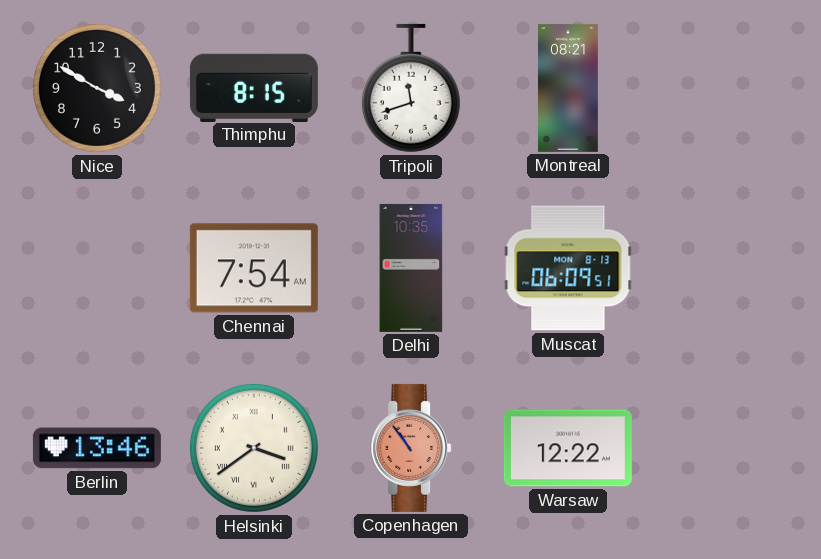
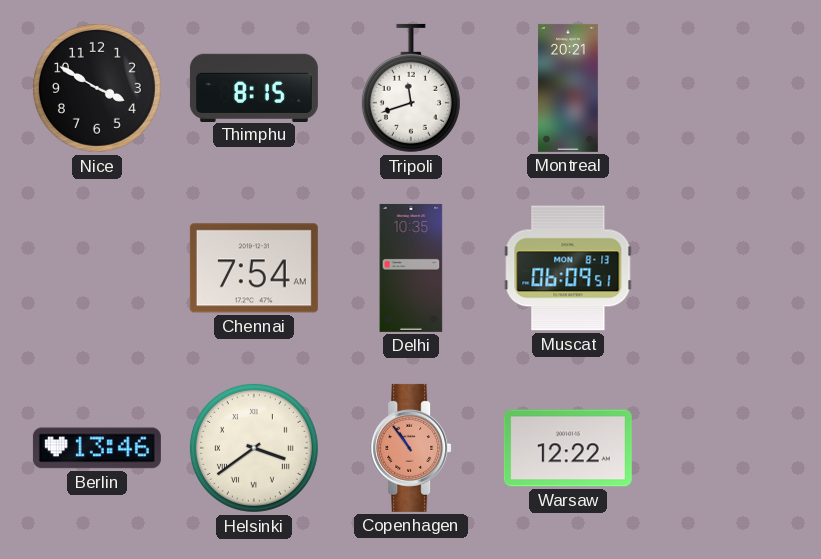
Montreal: 08:21 -> 20:21 (568, 88)
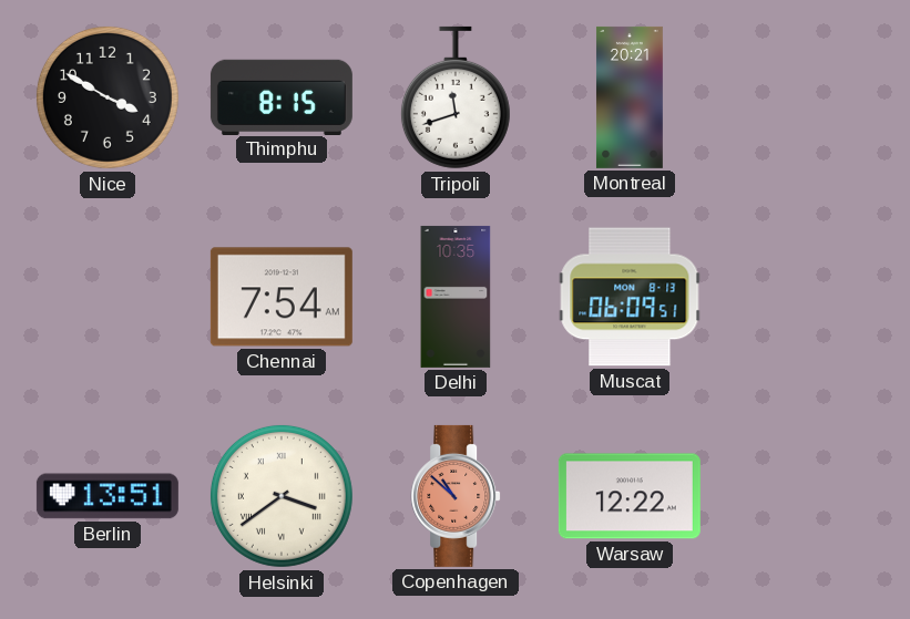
Berlin: 13:46 -> 13:51 (108, 496)
Copenhagen: 10:54 -> 10:52 (456, 496)
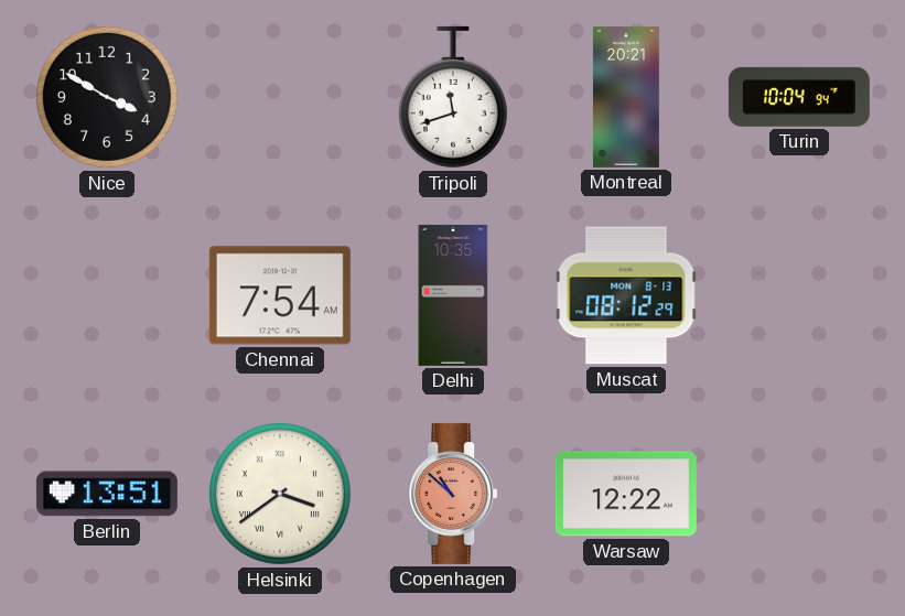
Thimphu: 8:15 -> none (282, 96)
Turin: none -> 10:04 (799, 97)
Muscat: 06:09 -> 08:12 (626, 295)
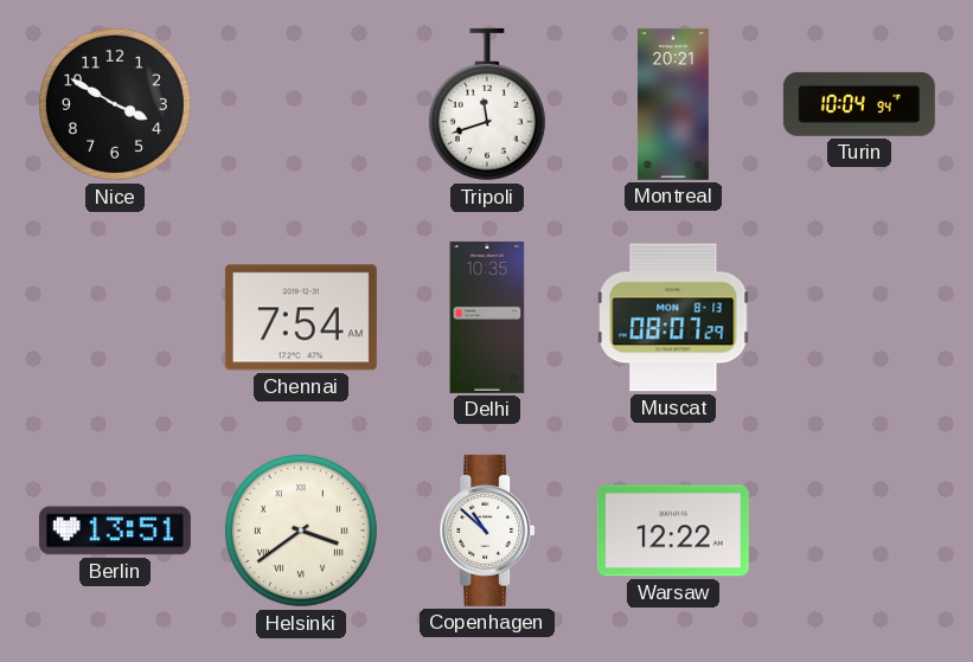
Muscat: 08:12 -> 08:07 (673, 317)
Copenhagen dial: salmon -> white (487, 531)
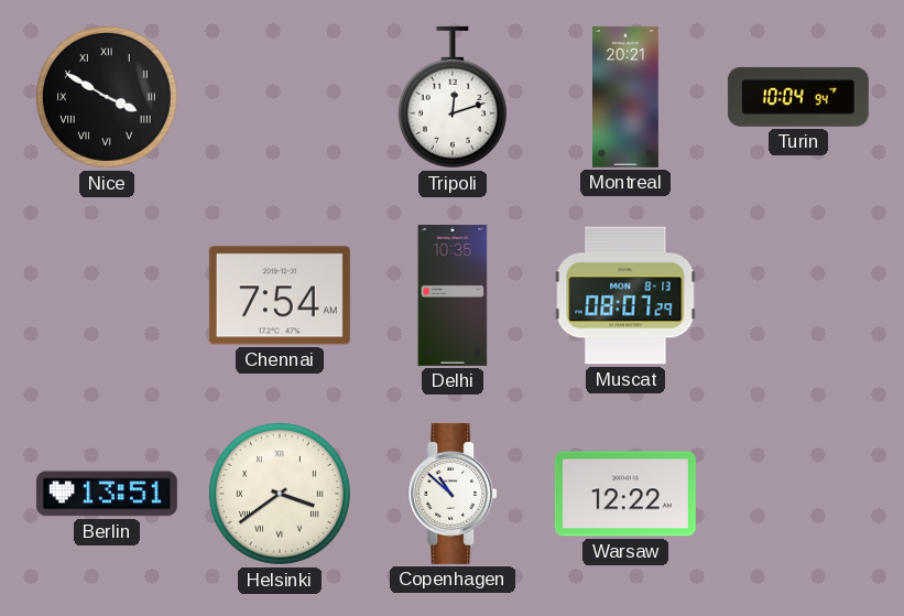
Nice numerals: Arabic -> Roman (107, 97)
Tripoli: 11:42 -> 12:12 (453, 97)
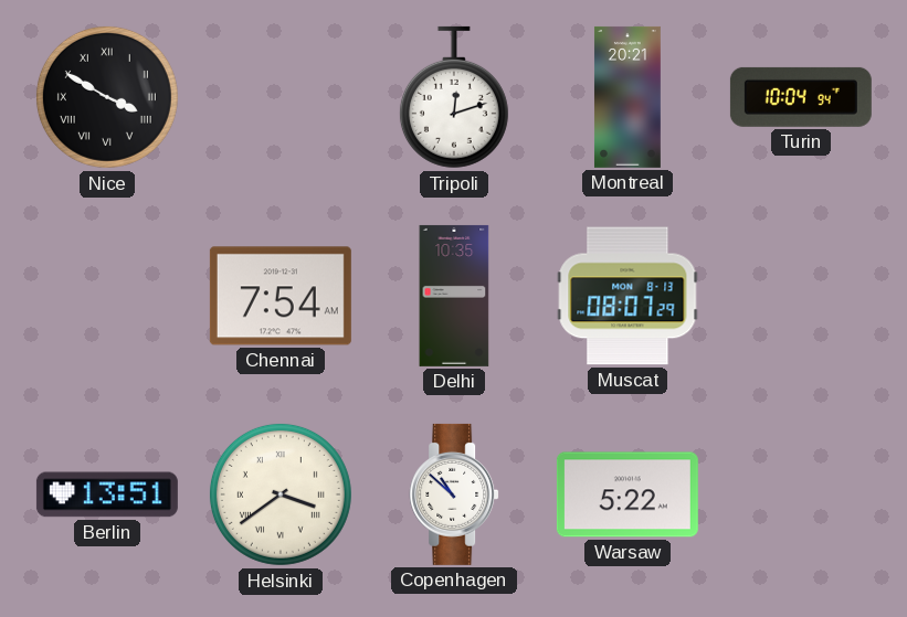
Warsaw: 12:22 -> 5:22 (627, 494)
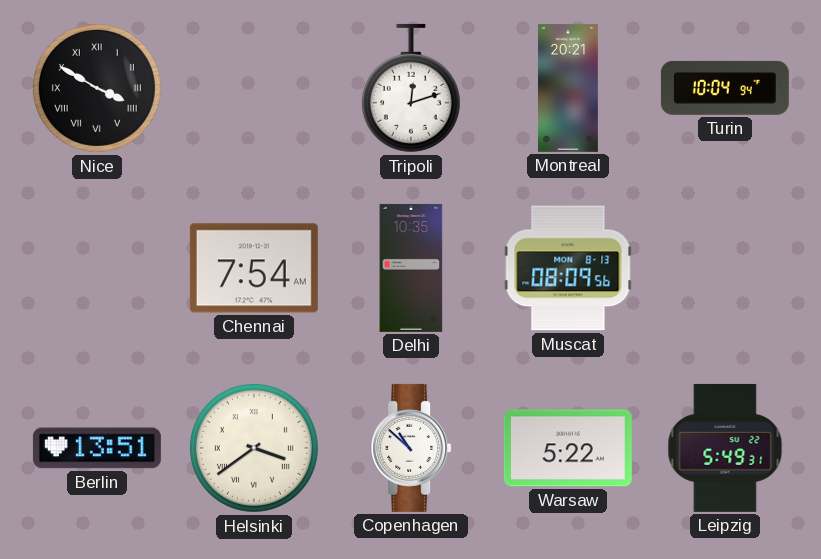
Muscat: 08:07 -> 08:09 (568, 268)
Leipzig: none -> 5:49 (725, 448)
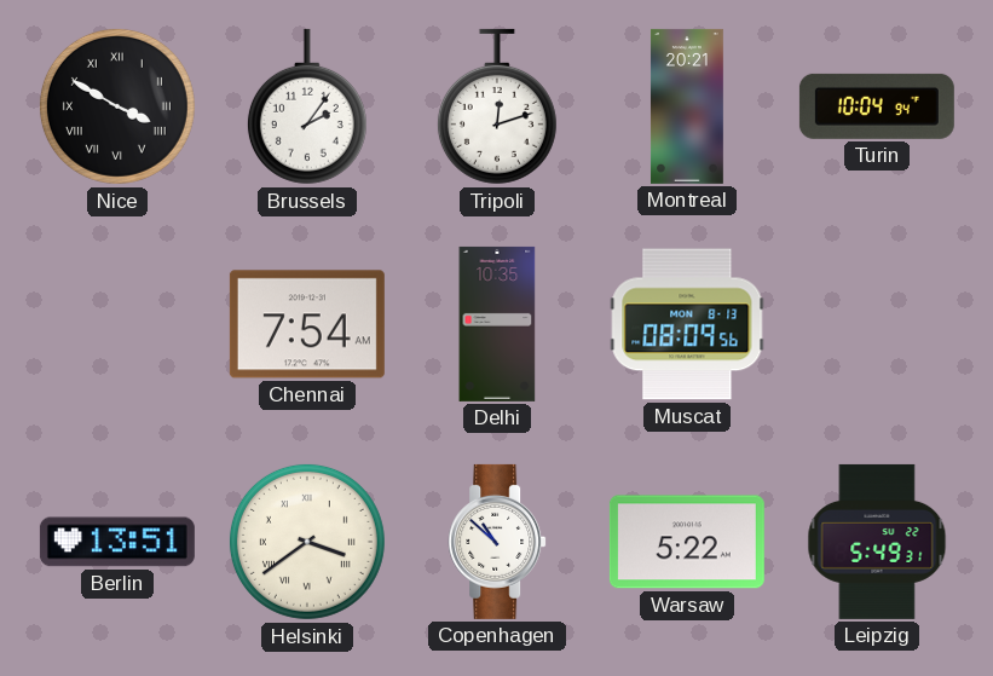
Brussels: none -> 2:06 (307, 106)
